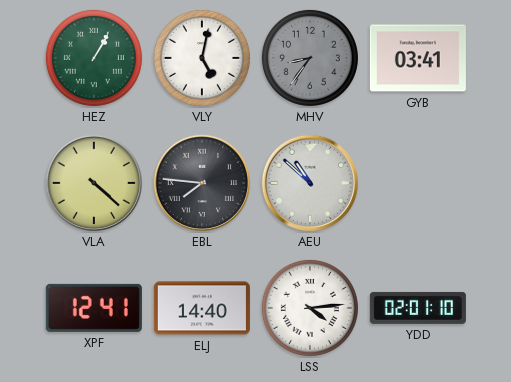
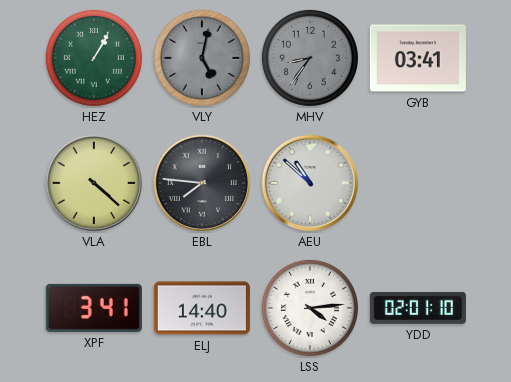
VLY dial: white -> grey (202, 58)
XPF: 12:41 -> 3:41 (94, 308)
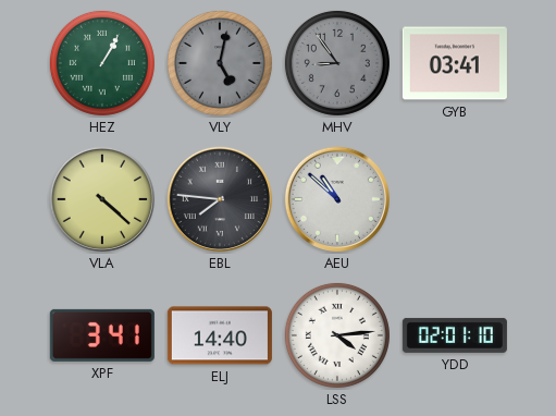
MHV: 8:36 -> 8:54 (337, 63)
